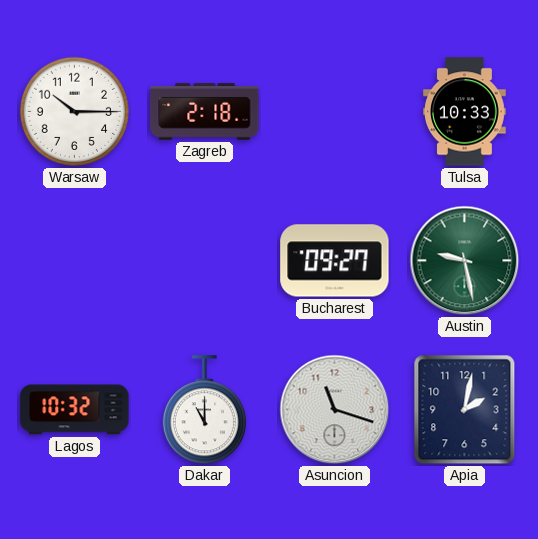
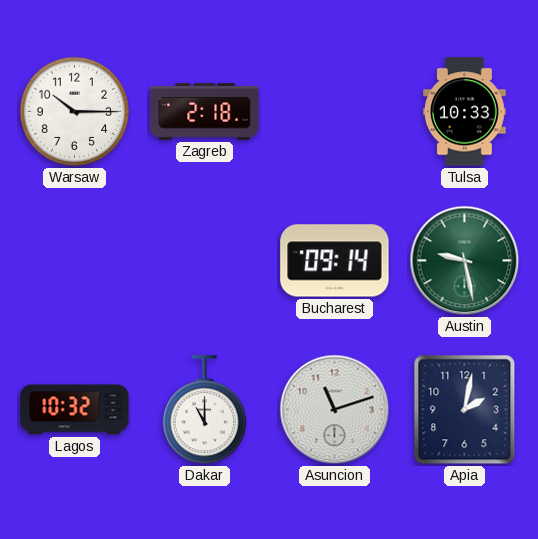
Bucharest: 09:27 -> 09:14 (335, 261)
Asuncion: 11:18 -> 11:12 (335, 410)
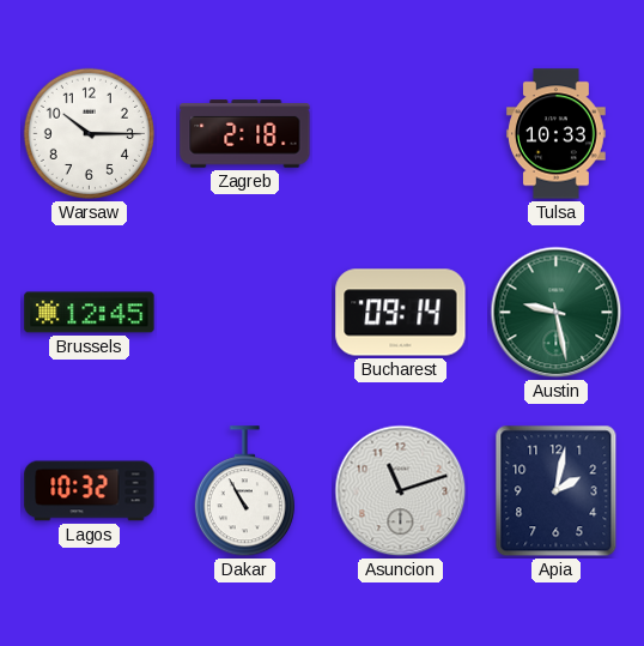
Brussels: none -> 12:45 (90, 313)
Dakar: 11:00 -> 10:55 (244, 491)
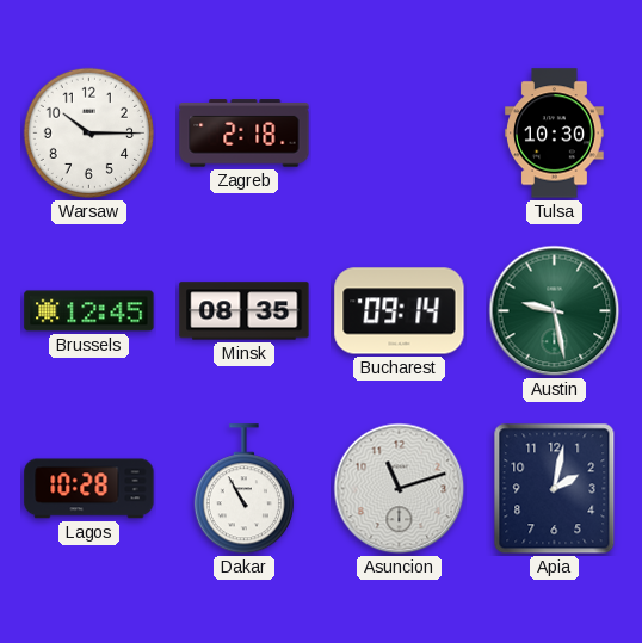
Tulsa: 10:33 -> 10:30 (555, 134)
Minsk: none -> 08:35 (245, 311)
Lagos: 10:32 -> 10:28 (89, 489)
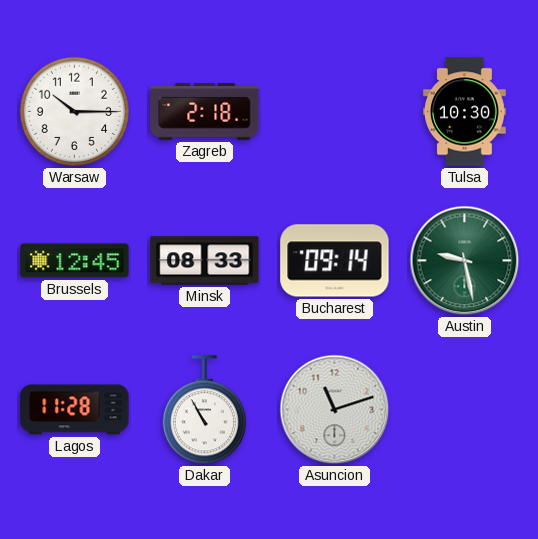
Minsk: 08:35 -> 08:33 (205, 261)
Lagos: 10:28 -> 11:28 (75, 410)
Apia: 2:02 -> none (555, 489)
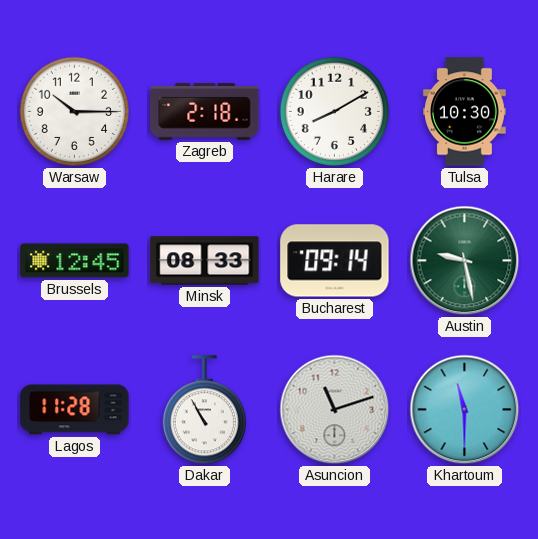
Harare: none -> 8:10 (334, 111)
Khartoum: none -> 11:30 (465, 410)
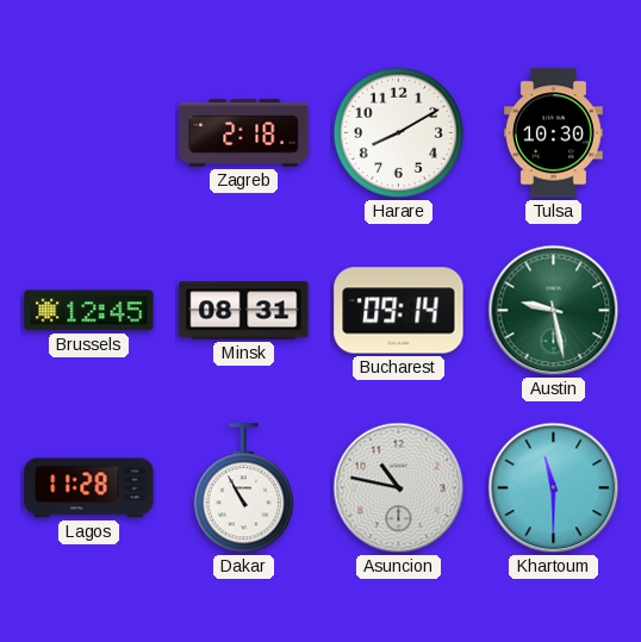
Warsaw: 10:15 -> none (74, 111)
Minsk: 08:33 -> 08:31 (244, 311)
Asuncion: 11:12 -> 10:47 (399, 488)
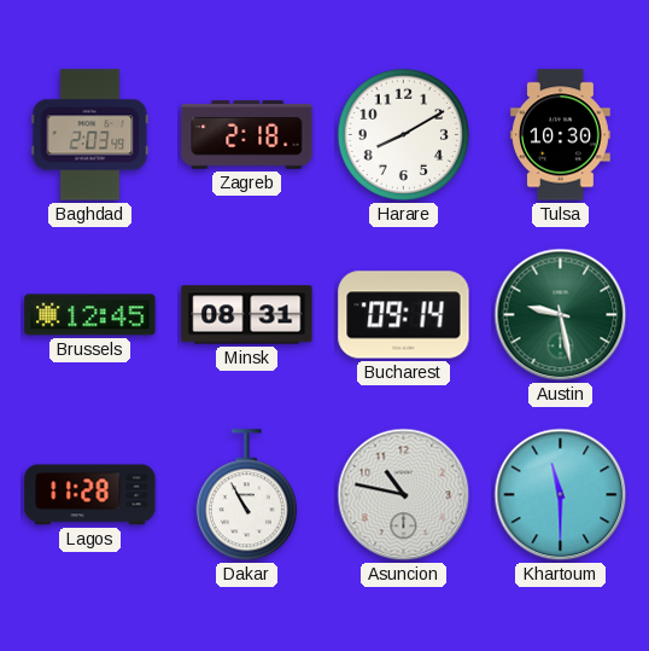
Baghdad: none -> 2:03 (90, 135)
